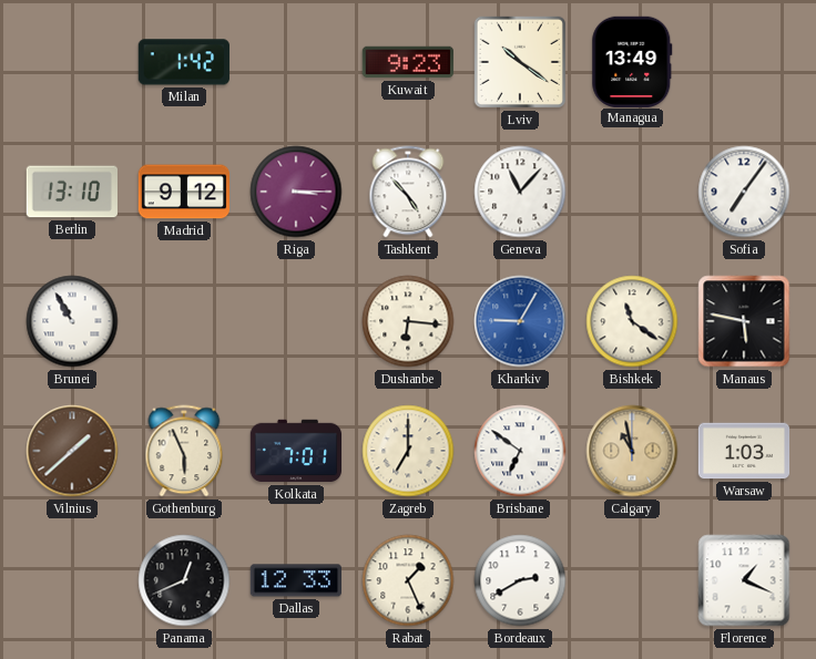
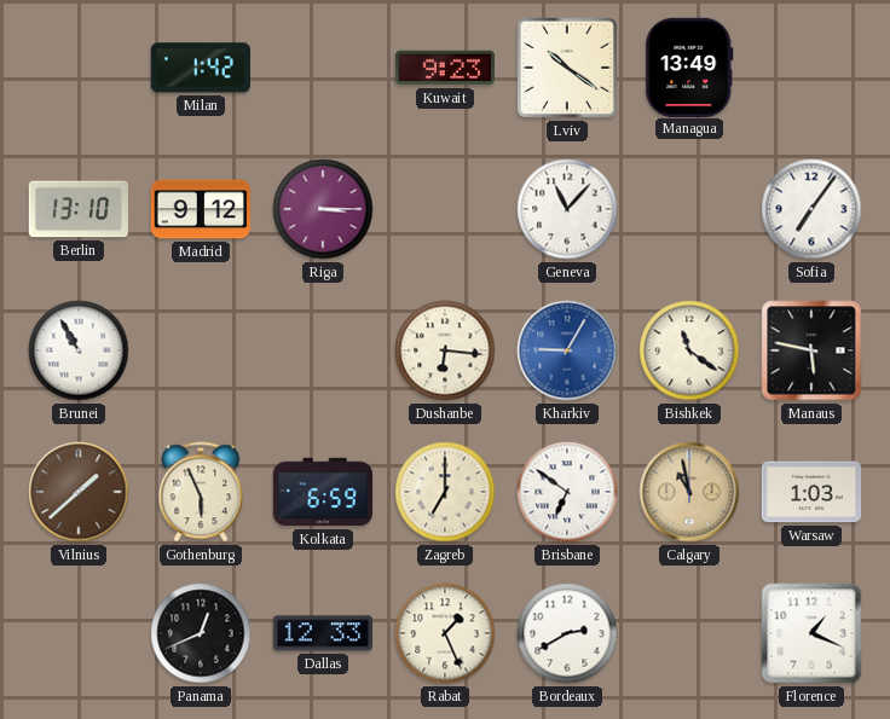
Tashkent: 4:53 -> none (408, 192)
Kolkata: 7:01 -> 6:59 (323, 492)
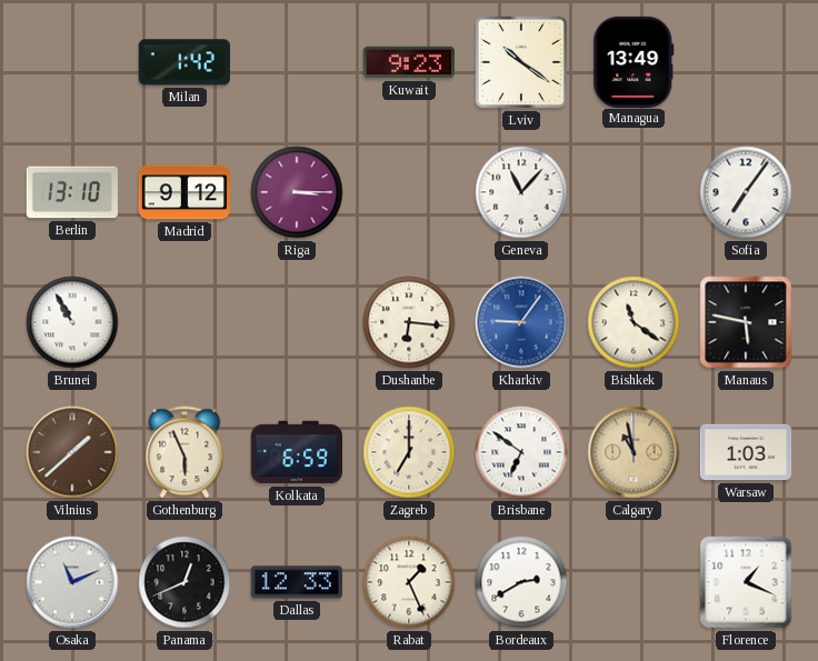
Kharkiv: 9:05 -> 9:06 (521, 322)
Osaka: none -> 11:11 (72, 582)
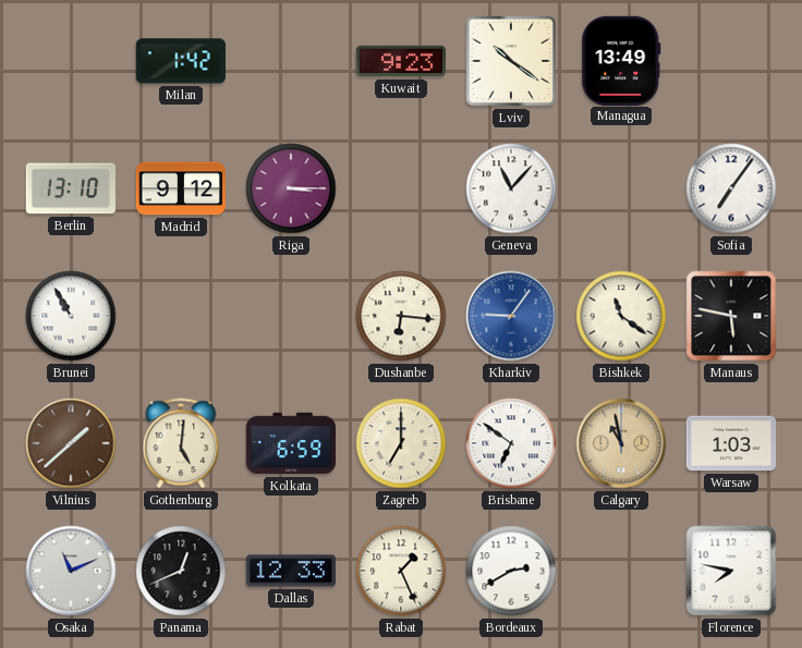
Gothenburg: 5:56 -> 5:01 (181, 443)
Florence: 1:19 -> 7:47 (731, 571)
